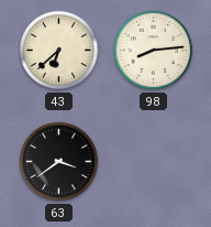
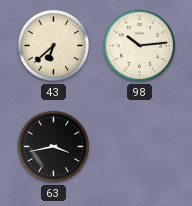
98: 8:14 -> 10:14 (140, 46)
63: 3:39 -> 3:43 (54, 147)
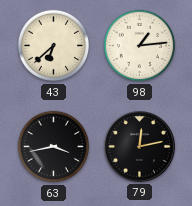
98: 10:14 -> 1:14 (140, 46)
79: none -> 12:13 (140, 147)
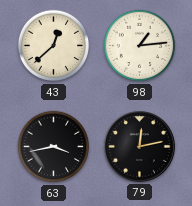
43: 6:38 -> 12:38 (54, 46)
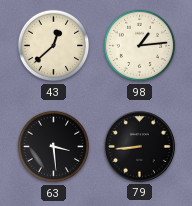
63: 3:43 -> 3:29 (54, 147)
79: 12:13 -> 8:44 (140, 147)
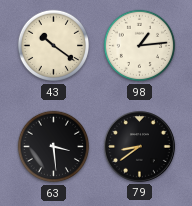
43: 12:38 -> 10:21 (54, 46)
79: 8:44 -> 8:39 (140, 147)
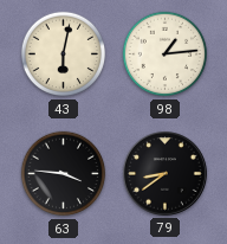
43: 10:21 -> 6:02 (64, 54)
63: 3:29 -> 3:46 (64, 174)
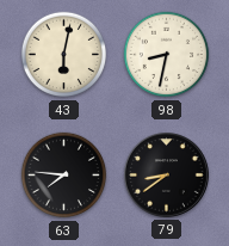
98: 1:14 -> 8:32 (167, 55)
63: 3:46 -> 7:46 (64, 176)
